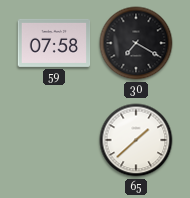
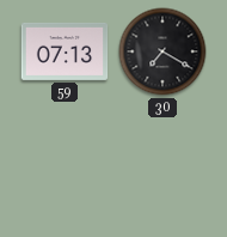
59: 07:58 -> 07:13 (65, 51)
65: 1:38 -> none (136, 140)
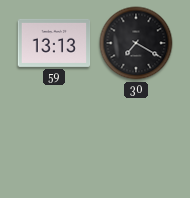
59: 07:13 -> 13:13 (54, 43)
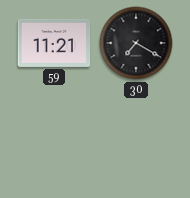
59: 13:13 -> 11:21 (54, 43)
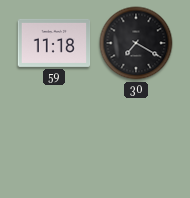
59: 11:21 -> 11:18 (54, 43)
